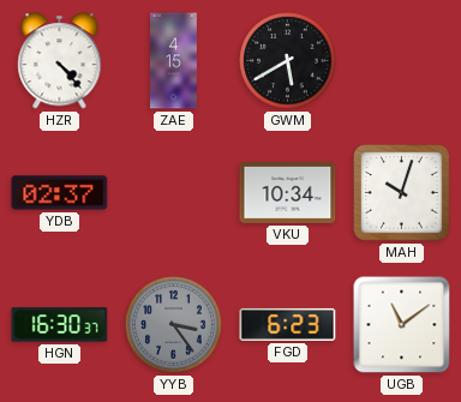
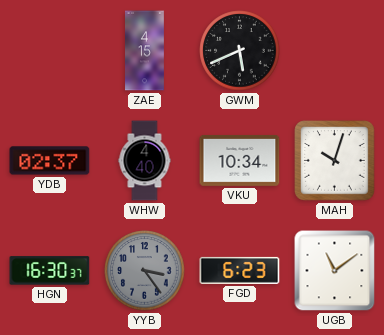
HZR: 4:23 -> none (60, 61)
GWM: 5:40 -> 5:41 (240, 51)
WHW: none -> 4:40 (145, 161)
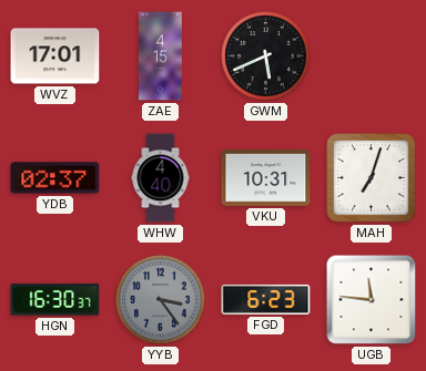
WVZ: none -> 17:01 (55, 56)
VKU: 10:34 -> 10:31 (266, 177)
MAH: 10:03 -> 7:03 (372, 178)
UGB: 11:09 -> 11:46 (372, 300)
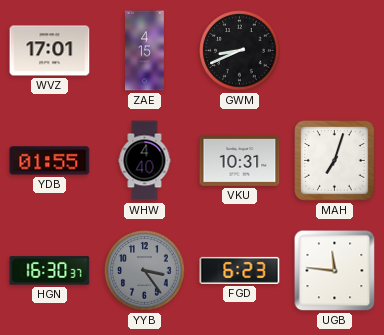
GWM: 5:41 -> 8:41 (240, 51)
YDB: 02:37 -> 01:55 (50, 161)
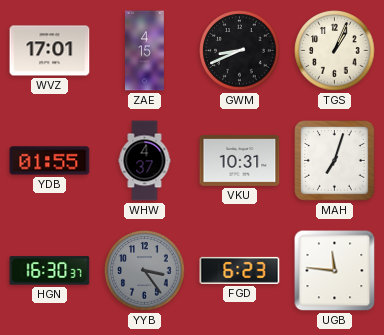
TGS: none -> 1:04 (335, 51)
WHW: 4:40 -> 4:37 (145, 161)
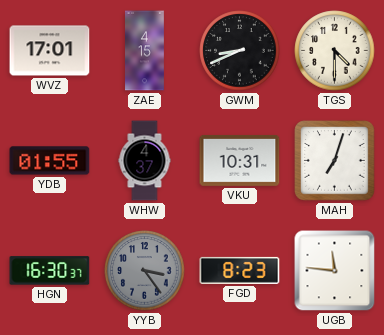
TGS: 1:04 -> 4:30 (335, 51)
FGD: 6:23 -> 8:23 (240, 270)
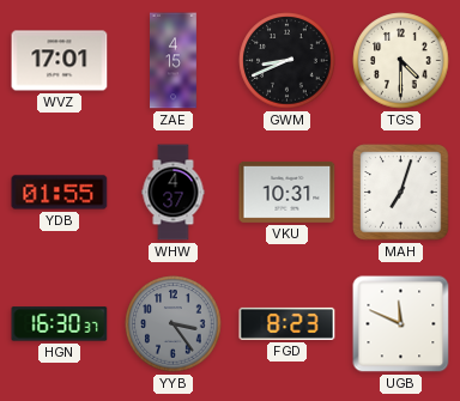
UGB: 11:46 -> 11:49 (401, 324)
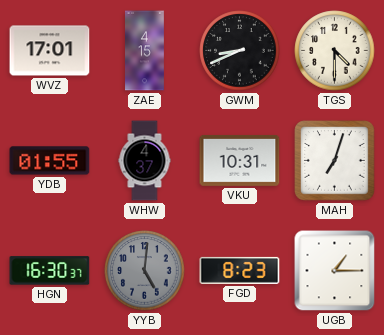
YYB: 3:24 -> 5:01 (145, 271)
UGB: 11:49 -> 1:15 (335, 271)
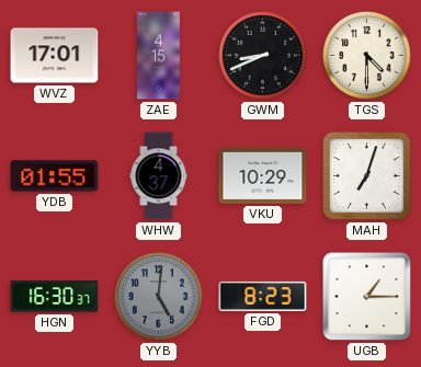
VKU: 10:31 -> 10:29 (263, 175)
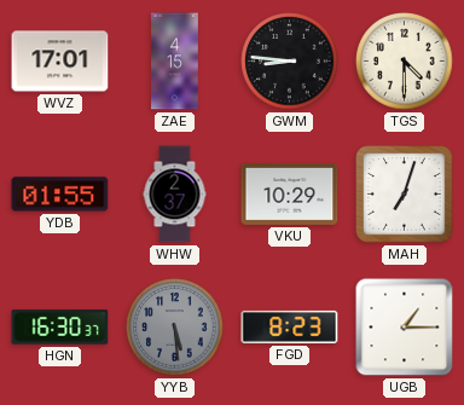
GWM: 8:41 -> 8:46 (290, 62)
WHW: 4:37 -> 2:37 (175, 195)
YYB: 5:01 -> 5:29 (175, 328)
